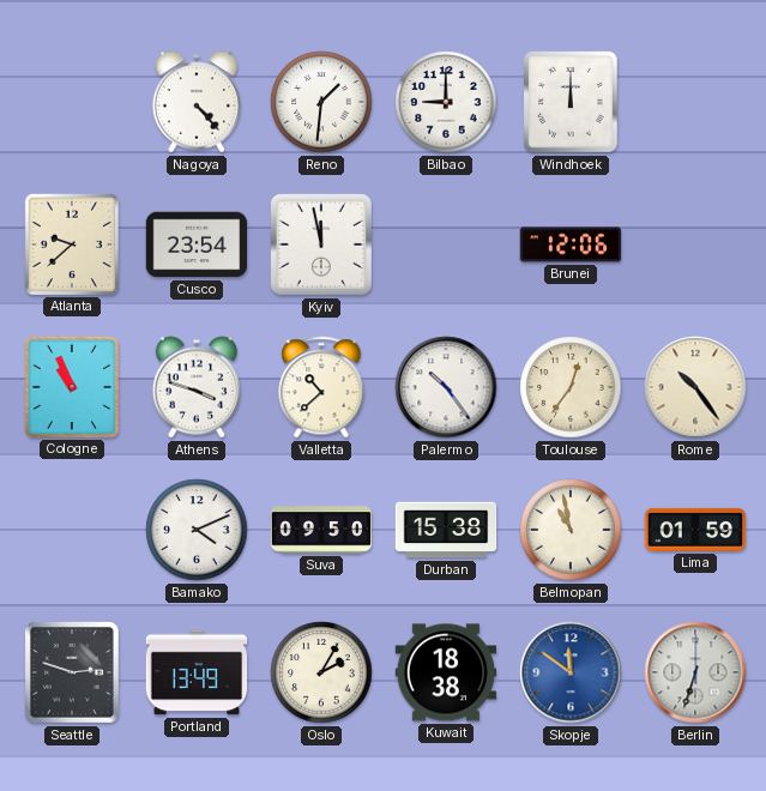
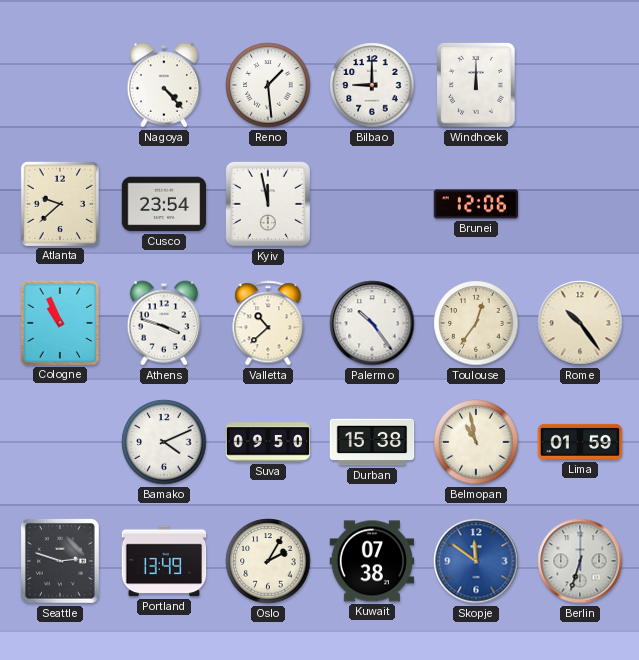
Reno: 1:31 -> 1:29 (268, 85)
Kuwait: 18:38 -> 07:38 (372, 561)
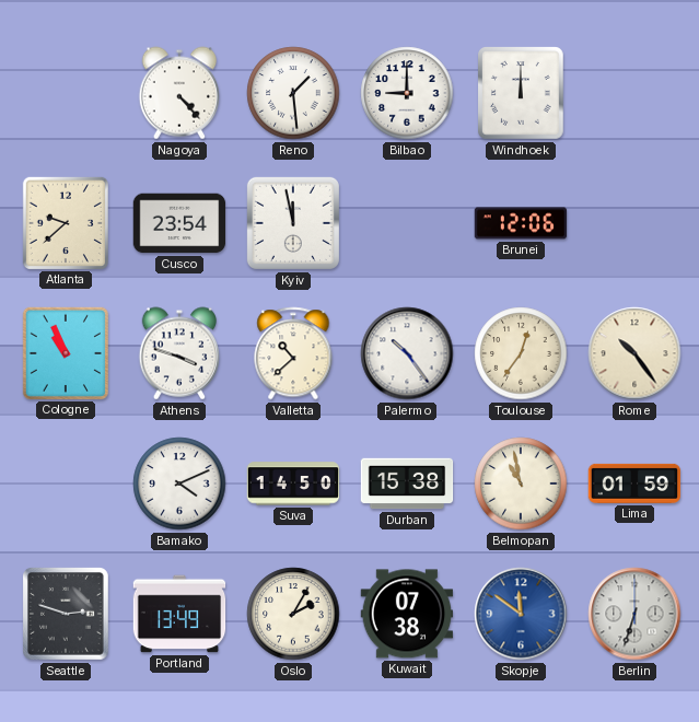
Suva: 09:50 -> 14:50 (293, 484)
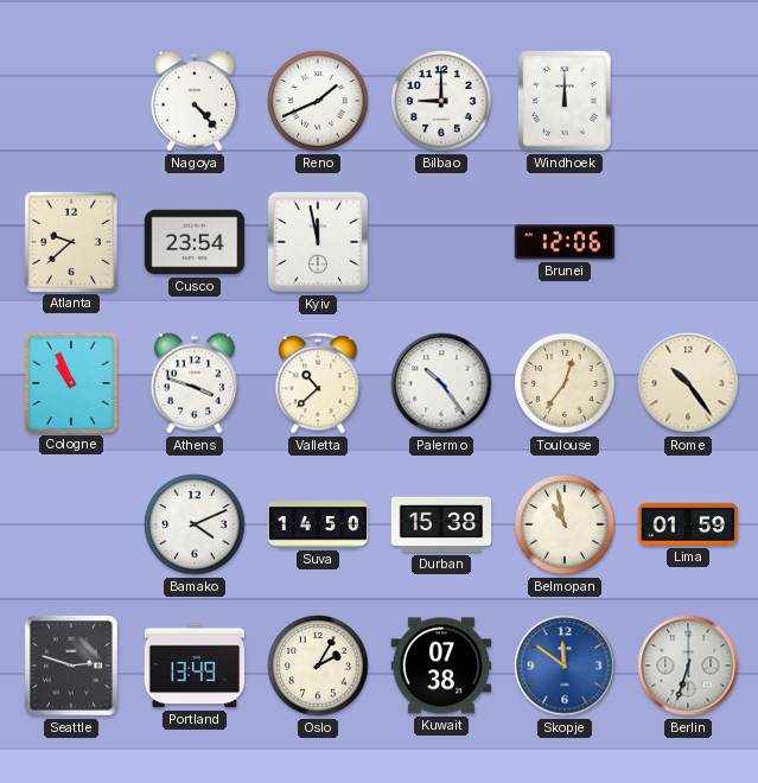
Reno: 1:29 -> 1:41 (318, 101)
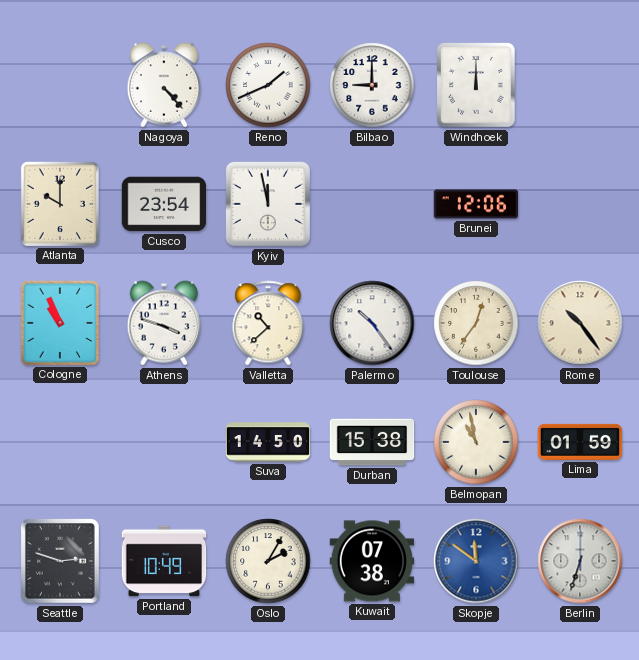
Atlanta: 9:38 -> 10:00 (60, 203)
Bamako: 4:11 -> none (195, 524)
Portland: 13:49 -> 10:49 (164, 561)
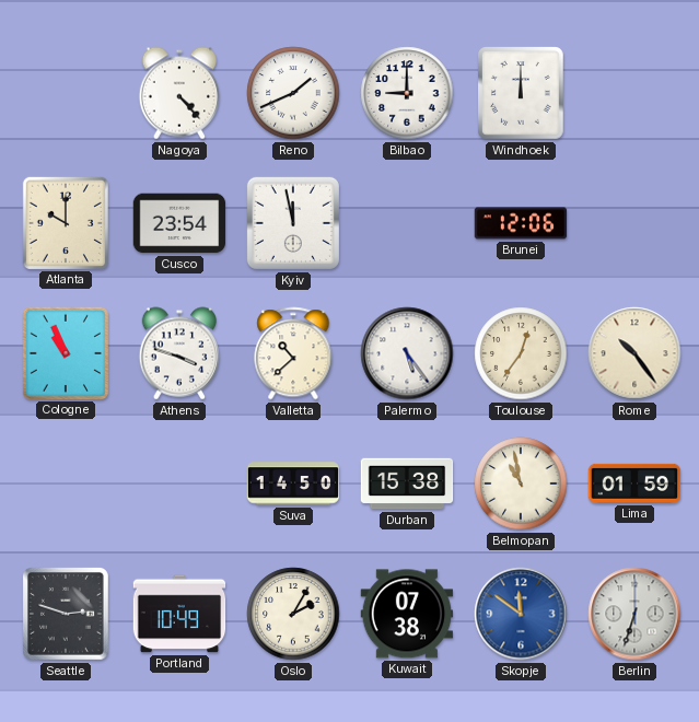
Palermo: 10:24 -> 5:24 (407, 353)
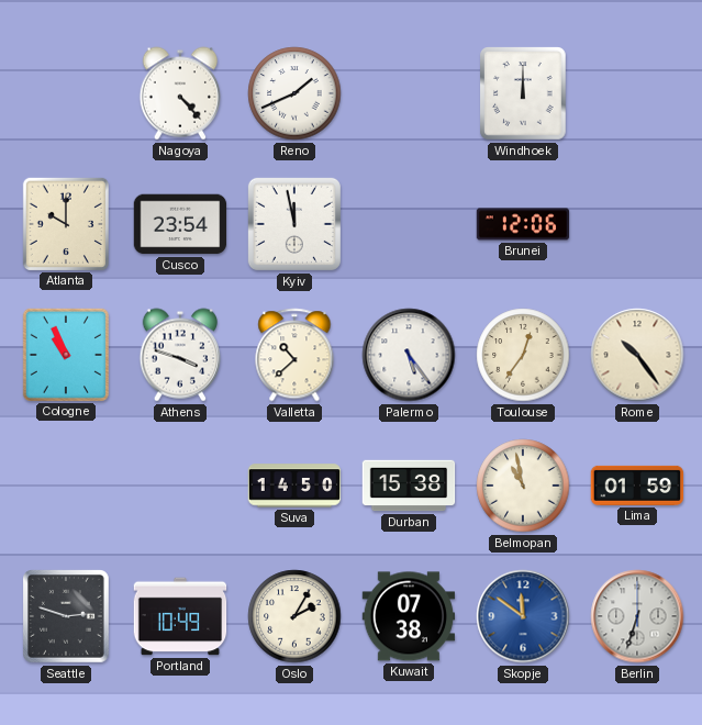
Bilbao: 9:00 -> none (407, 93)
